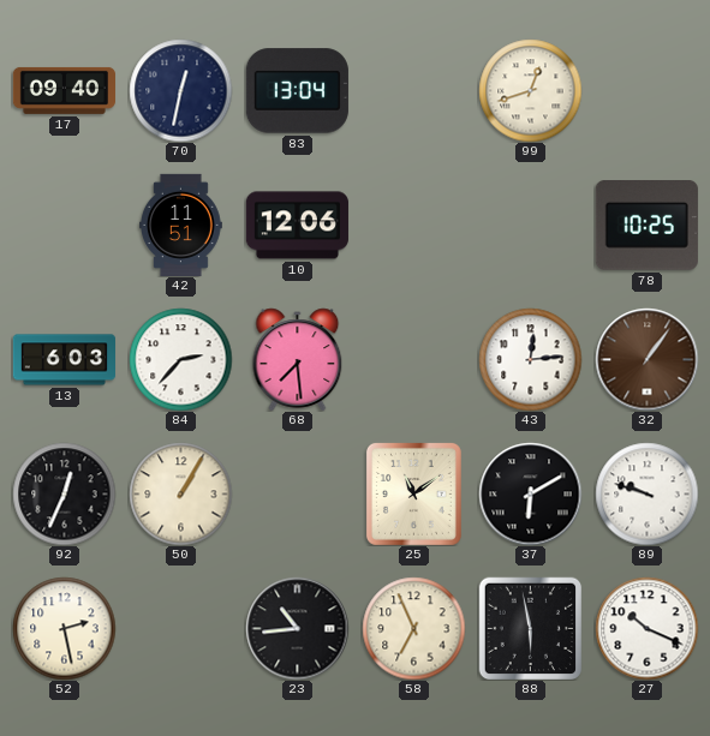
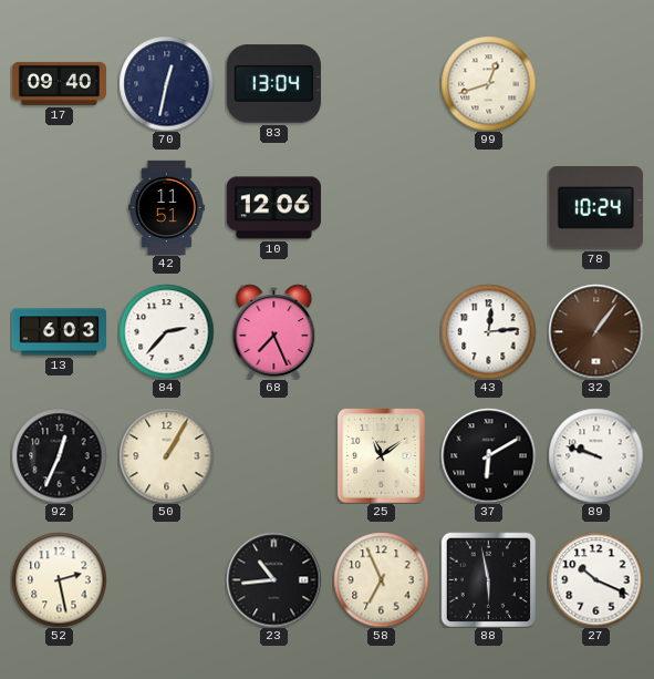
78: 10:25 -> 10:24 (595, 208)
68: 7:29 -> 7:26 (274, 331)
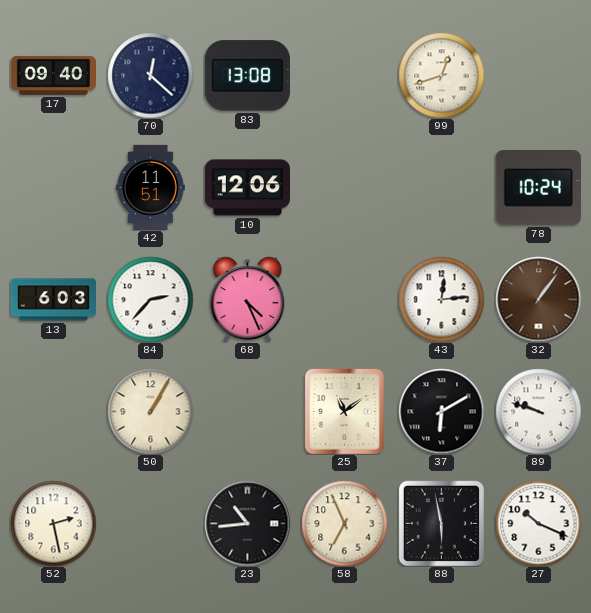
70: 12:32 -> 12:22 (150, 75)
83: 13:04 -> 13:08 (247, 76)
68: 7:26 -> 4:26 (248, 299)
92: 12:34 -> none (59, 455)
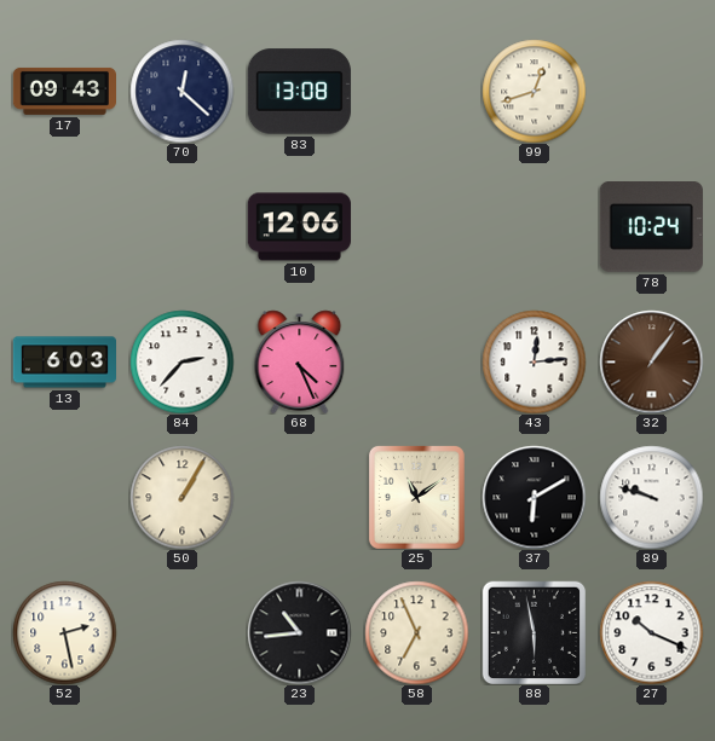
17: 09:40 -> 09:43 (64, 91)
42: 11:51 -> none (151, 187)
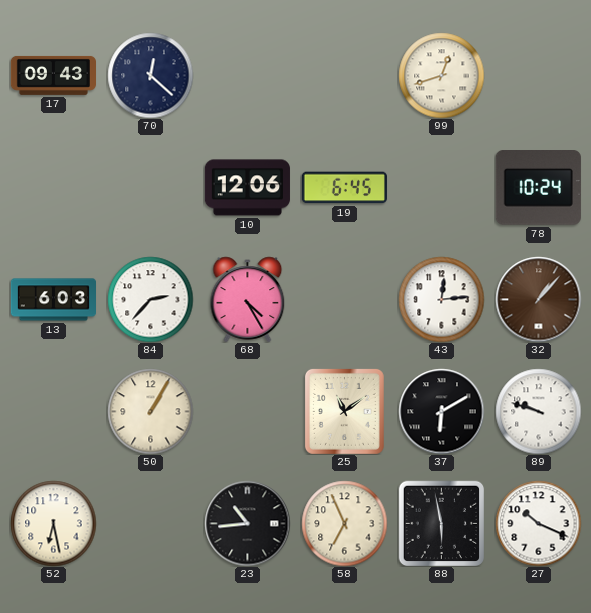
83: 13:08 -> none (299, 92)
19: none -> 6:45 (344, 188)
68: 4:26 -> 4:25 (248, 299)
32: 1:06 -> 1:07 (538, 299)
52: 2:28 -> 6:28 (53, 523)
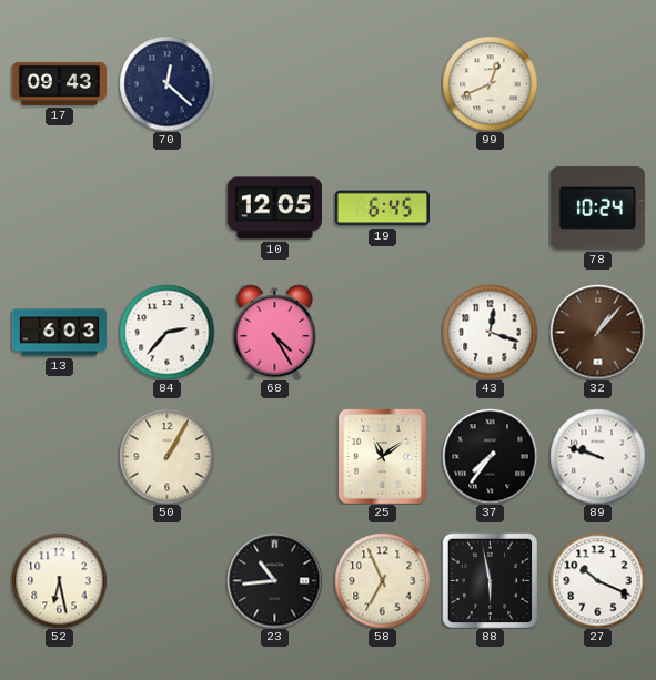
99: 12:42 -> 12:41 (490, 83)
10: 12:06 -> 12:05 (274, 209)
43: 12:14 -> 12:18 (490, 332)
37: 6:10 -> 7:36 (490, 456)
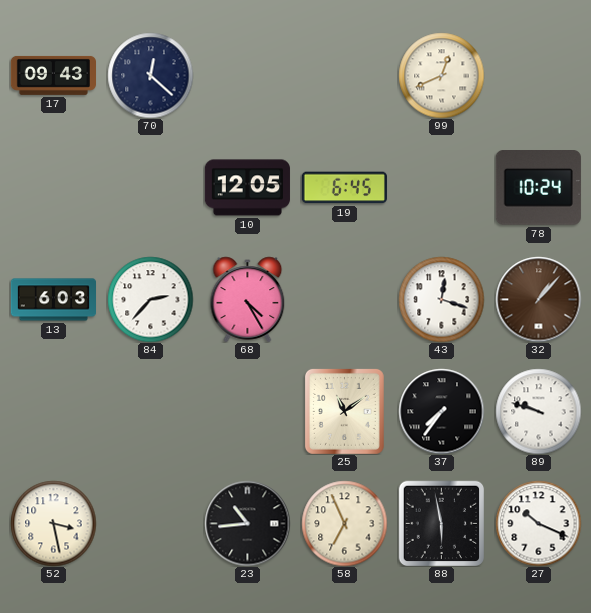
50: 1:05 -> none (166, 456)
52: 6:28 -> 3:28 (53, 523)
